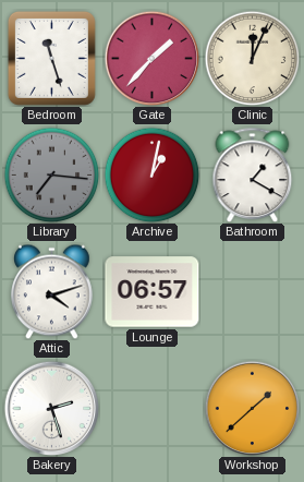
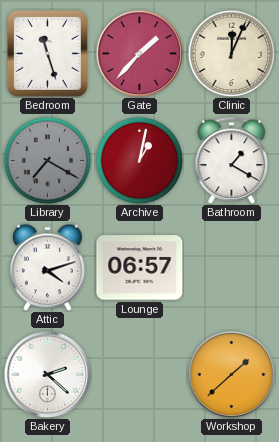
Library: 7:16 -> 7:20 (47, 160)
Bakery: 2:27 -> 2:22 (47, 374)
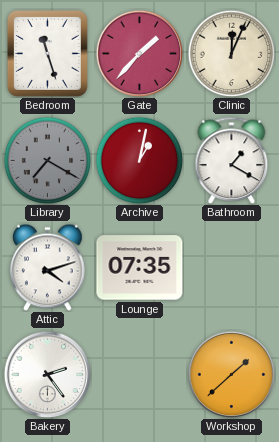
Lounge: 06:57 -> 07:35 (140, 268)
Bakery: 2:22 -> 2:24 (47, 374)
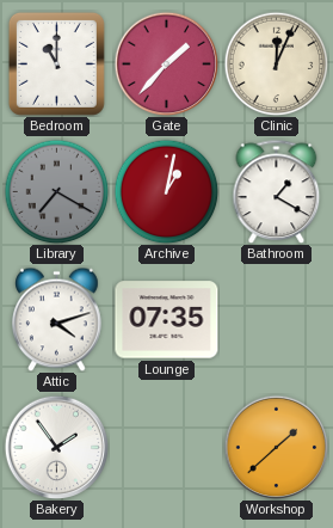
Bedroom: 11:27 -> 11:00 (56, 63)
Bakery: 2:24 -> 1:54 (56, 447)
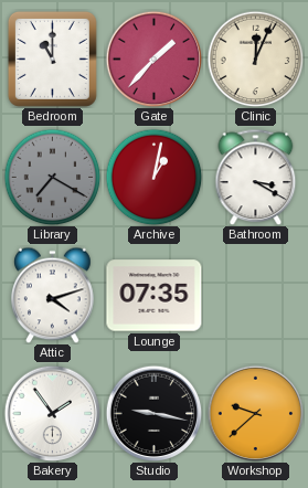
Bathroom: 1:20 -> 3:20 (256, 177)
Studio: none -> 9:17 (153, 413)
Workshop: 1:38 -> 9:38 (255, 413)
